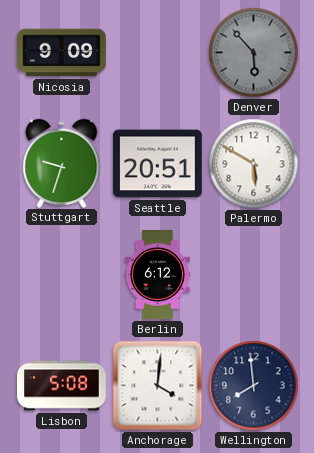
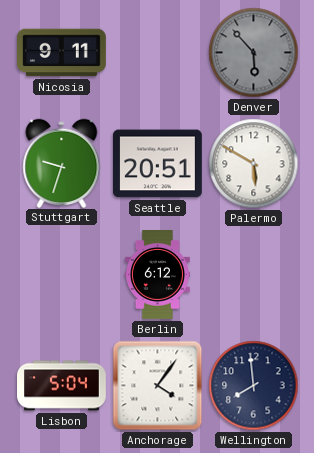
Nicosia: 9:09 -> 9:11 (62, 53)
Lisbon: 5:08 -> 5:04 (62, 386)
Anchorage: 4:01 -> 4:06 (158, 386)
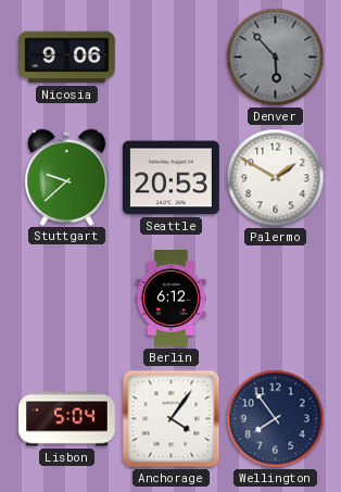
Nicosia: 9:11 -> 9:06 (67, 58)
Stuttgart: 9:33 -> 9:38 (67, 177)
Seattle: 20:51 -> 20:53 (171, 178)
Palermo: 5:50 -> 1:50 (276, 178)
Wellington: 7:59 -> 7:54 (276, 419)
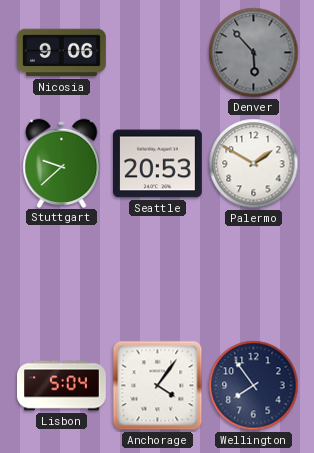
Berlin: 6:12 -> none (171, 299)
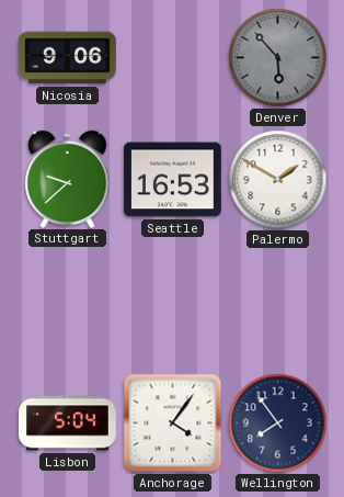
Seattle: 20:53 -> 16:53 (172, 180)
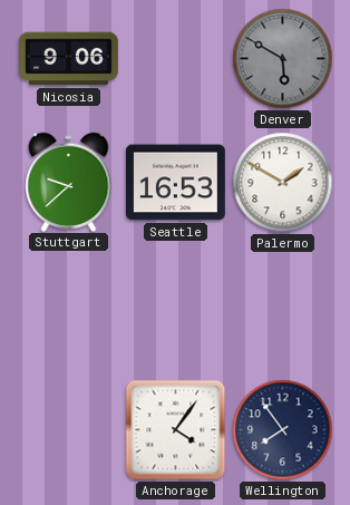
Denver: 5:53 -> 5:50 (283, 59)
Lisbon: 5:04 -> none (68, 423)
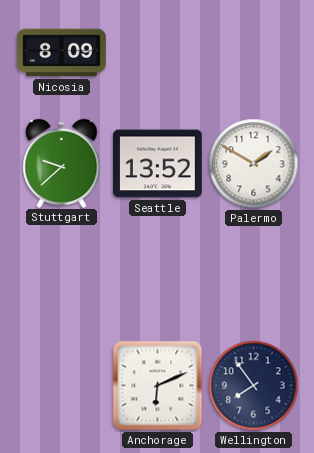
Nicosia: 9:06 -> 8:09 (62, 53)
Denver: 5:50 -> none (283, 59)
Seattle: 16:53 -> 13:52 (157, 164)
Anchorage: 4:06 -> 6:11 (158, 386)
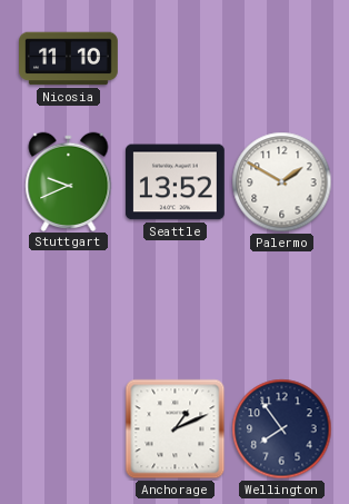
Nicosia: 8:09 -> 11:10 (69, 59)
Stuttgart: 9:38 -> 9:41 (69, 181)
Anchorage: 6:11 -> 1:11 (176, 429)
